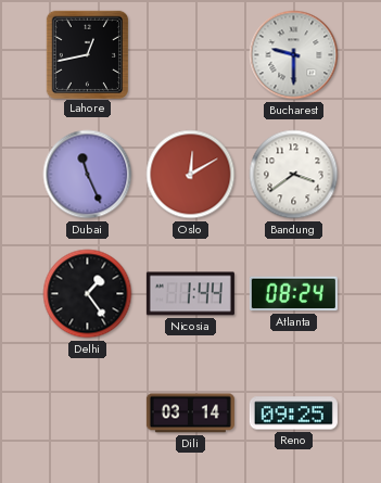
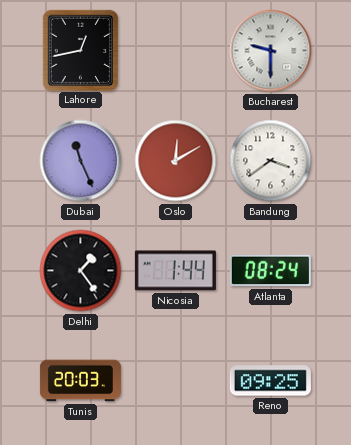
Tunis: none -> 20:03 (80, 381)
Dili: 03:14 -> none (190, 414)
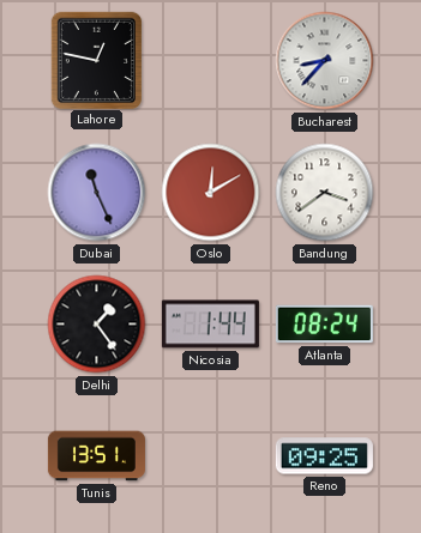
Lahore: 12:43 -> 12:47 (96, 60)
Bucharest: 9:30 -> 8:37 (325, 61)
Tunis: 20:03 -> 13:51 (96, 456)
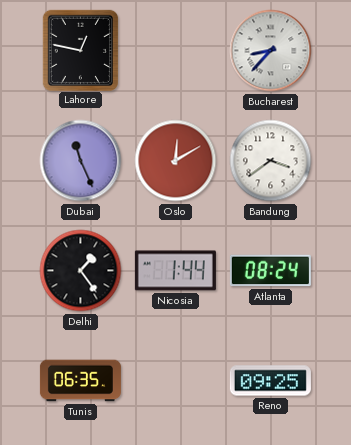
Tunis: 13:51 -> 06:35 (80, 381)
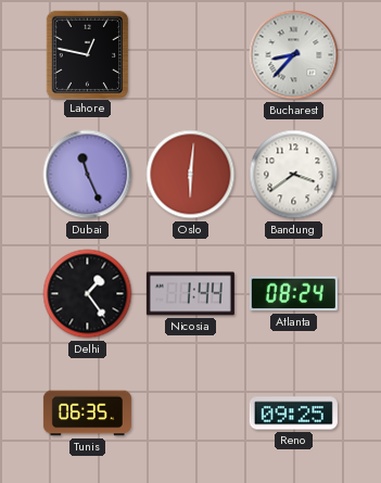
Oslo: 12:10 -> 6:01 (191, 175)
